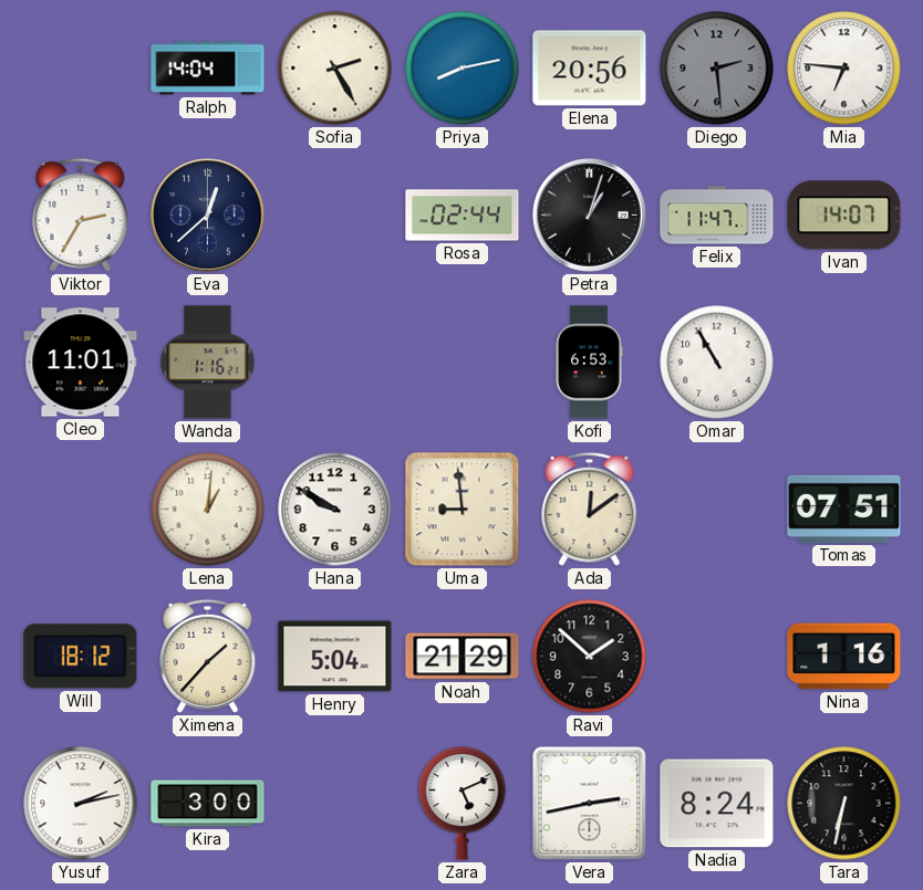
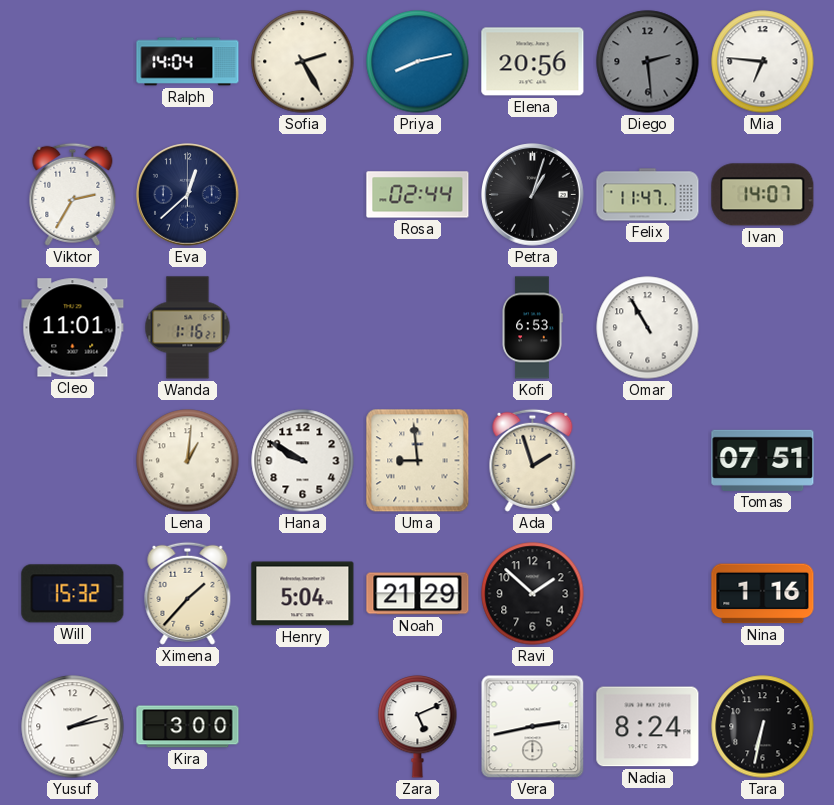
Ada: 12:09 -> 1:57 (533, 460)
Will: 18:12 -> 15:32 (73, 594)
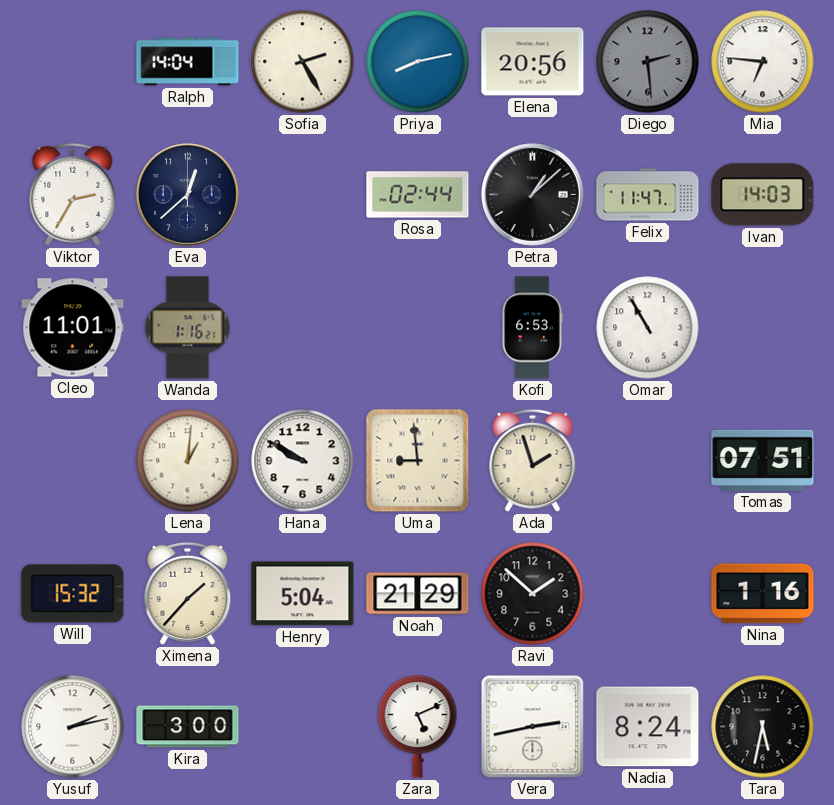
Petra: 1:03 -> 1:08 (533, 195)
Ivan: 14:07 -> 14:03 (763, 195)
Tara: 6:32 -> 5:32 (763, 727)
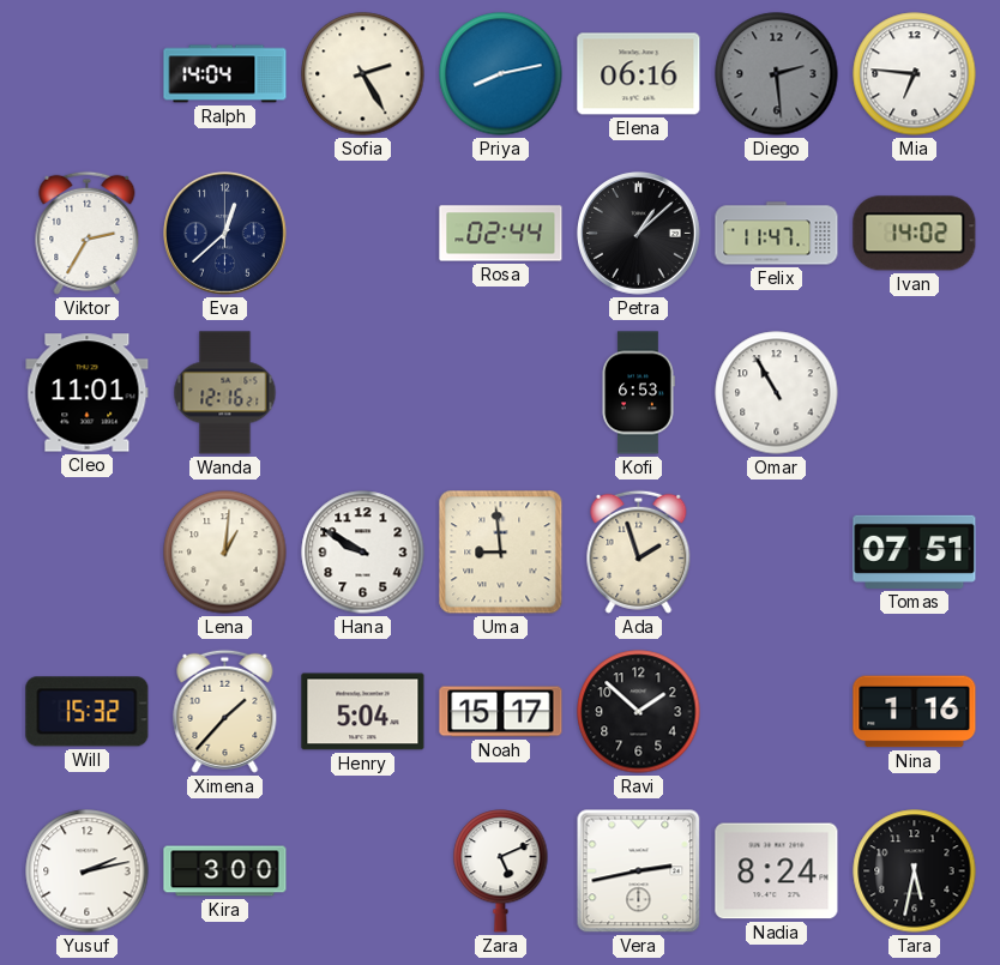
Elena: 20:56 -> 06:16 (639, 74)
Ivan: 14:03 -> 14:02 (915, 234)
Wanda: 1:16 -> 12:16 (225, 393)
Noah: 21:29 -> 15:17 (501, 712)
